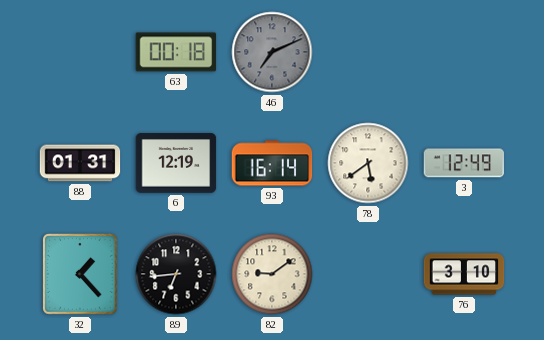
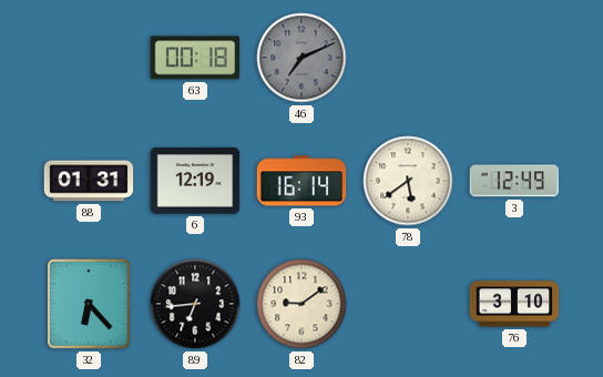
32: 1:23 -> 6:23 (90, 305)
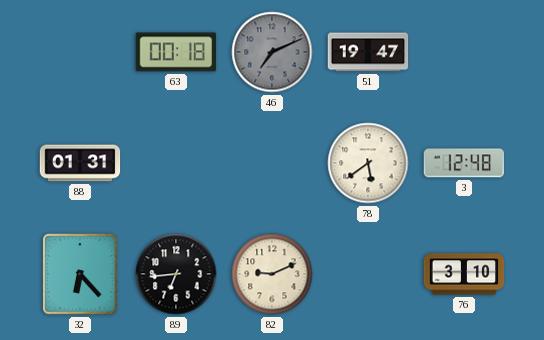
51: none -> 19:47 (368, 52)
6: 12:19 -> none (195, 181)
93: 16:14 -> none (301, 181)
3: 12:49 -> 12:48 (464, 163)
82: 9:09 -> 9:11 (272, 274)
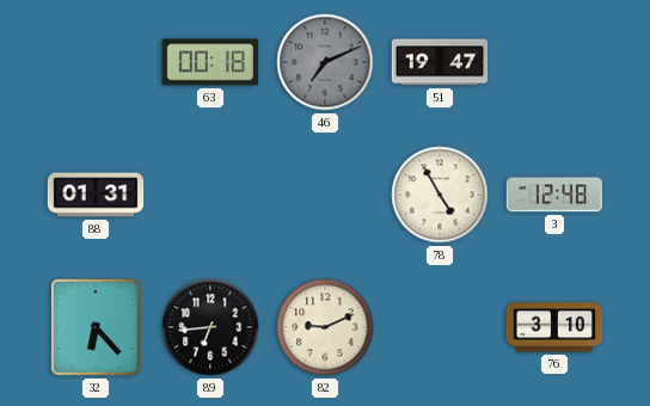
78: 5:39 -> 4:55 (440, 195)
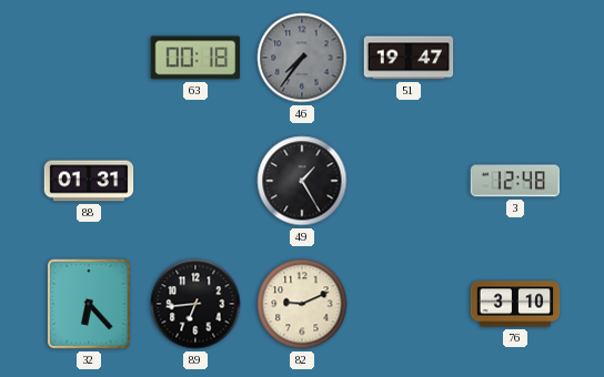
46: 7:11 -> 7:36 (302, 58)
49: none -> 1:25 (302, 181)
78: 4:55 -> none (440, 195)
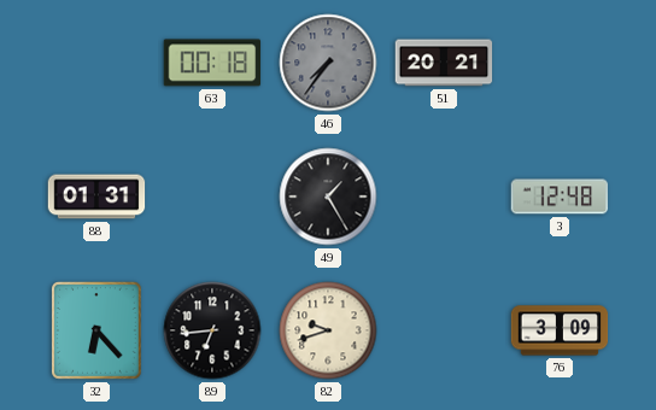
51: 19:47 -> 20:21 (444, 63)
82: 9:11 -> 9:42 (328, 330)
76: 3:10 -> 3:09 (560, 330)
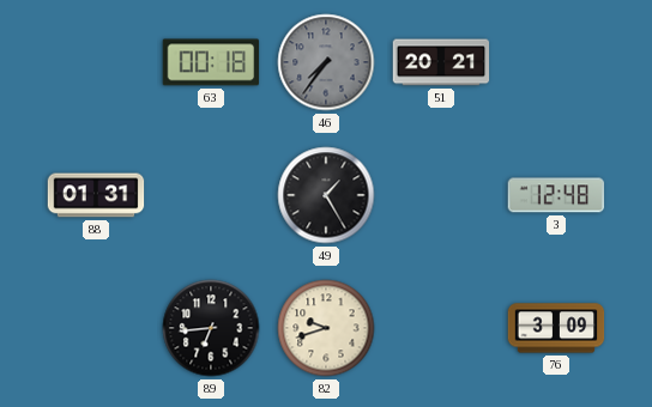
32: 6:23 -> none (98, 332)
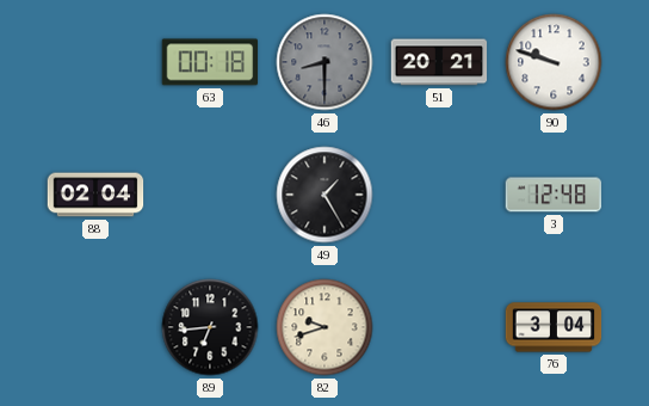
46: 7:36 -> 8:30 (324, 62)
90: none -> 9:48 (554, 62)
88: 01:31 -> 02:04 (95, 195)
76: 3:09 -> 3:04 (554, 327)
